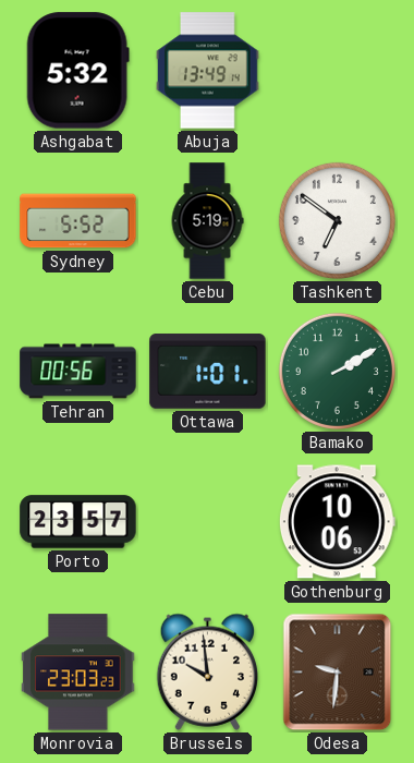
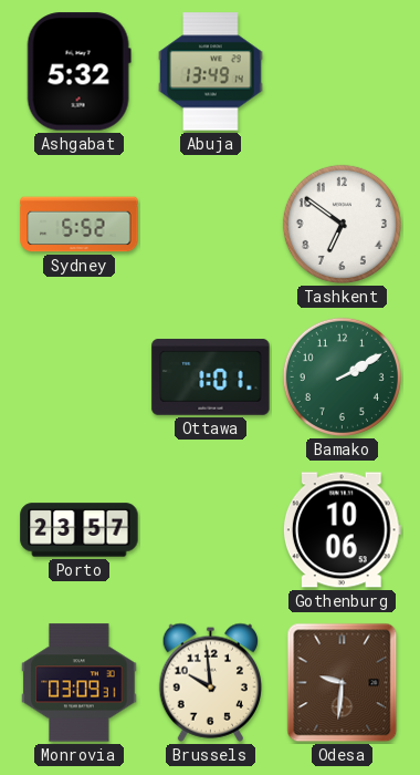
Cebu: 5:19 -> none (207, 221)
Tehran: 00:56 -> none (78, 372)
Monrovia: 23:03 -> 03:09 (80, 683)
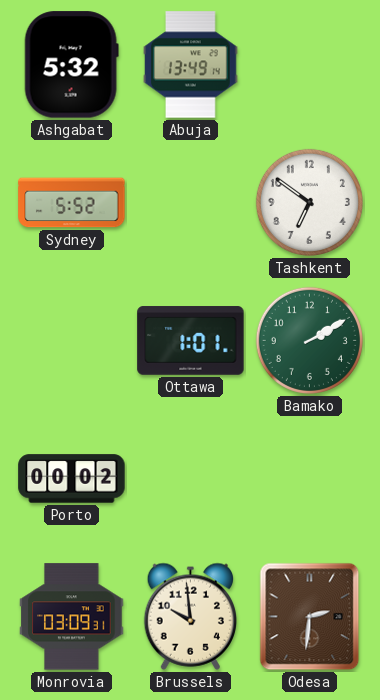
Porto: 23:57 -> 00:02 (72, 479)
Gothenburg: 10:06 -> none (342, 530)
Odesa: 9:31 -> 2:31 (310, 617)
